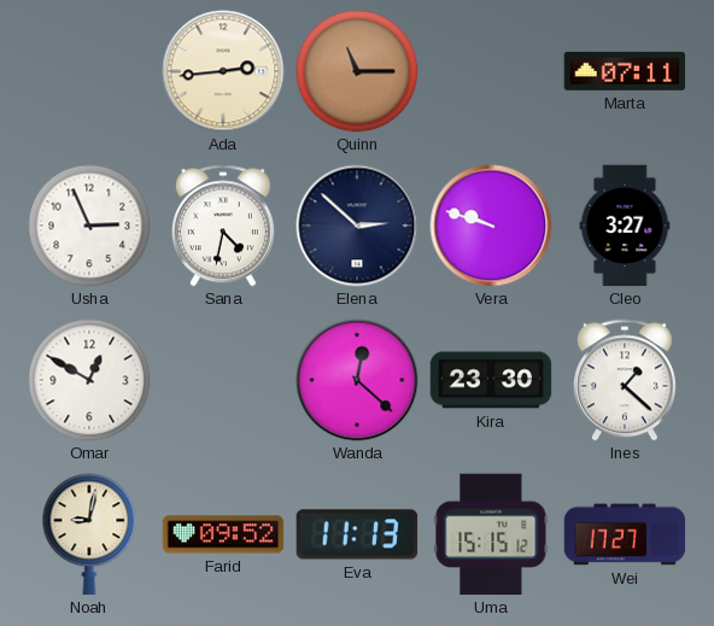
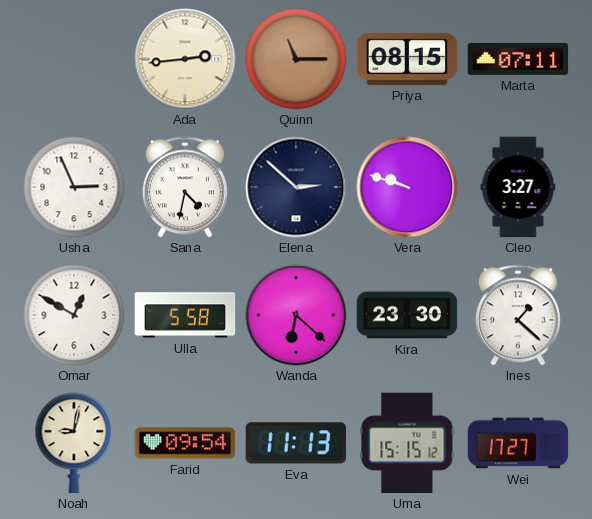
Priya: none -> 08:15 (407, 59)
Ulla: none -> 5:58 (185, 315)
Wanda: 12:22 -> 6:22 (296, 315)
Farid: 09:52 -> 09:54 (185, 443)
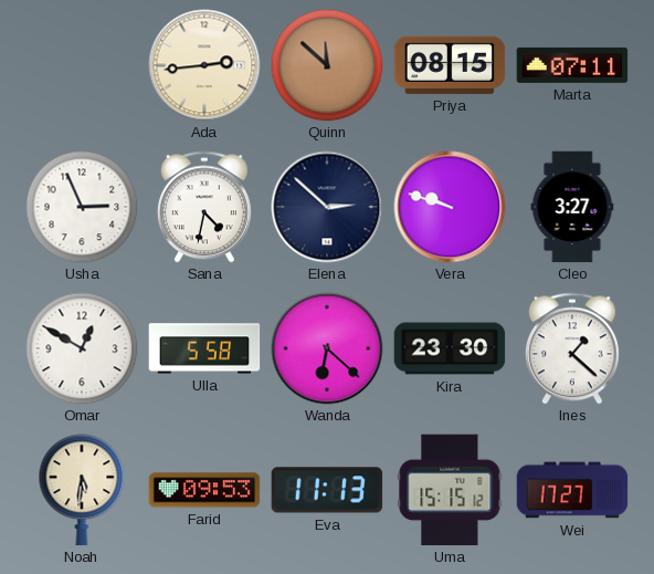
Quinn: 11:15 -> 11:52 (327, 65)
Noah: 9:02 -> 5:31 (82, 490)
Farid: 09:54 -> 09:53 (204, 490)
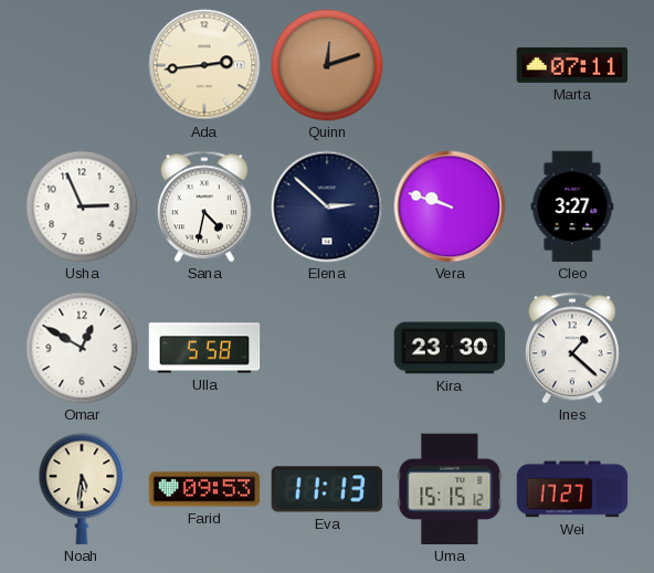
Quinn: 11:52 -> 12:12 (327, 65)
Priya: 08:15 -> none (450, 65)
Wanda: 6:22 -> none (327, 348)
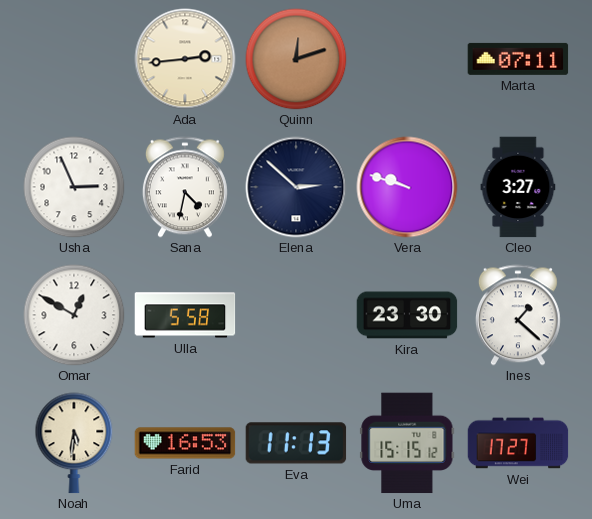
Farid: 09:53 -> 16:53 (185, 443)
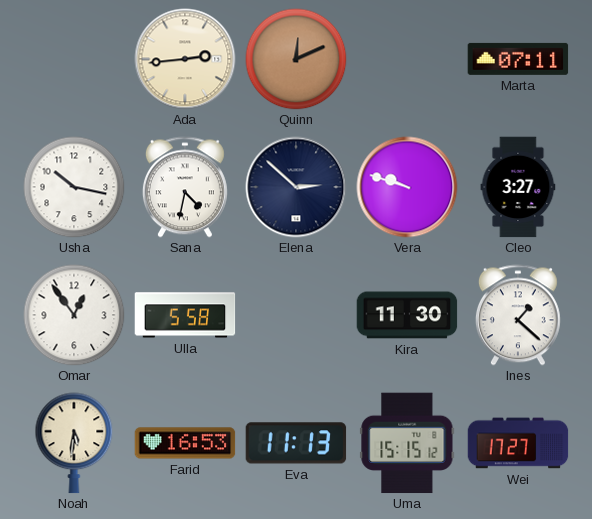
Quinn: 12:12 -> 12:11 (296, 59)
Usha: 2:56 -> 10:17 (74, 187)
Omar: 12:50 -> 12:54 (74, 315)
Kira: 23:30 -> 11:30 (407, 315)
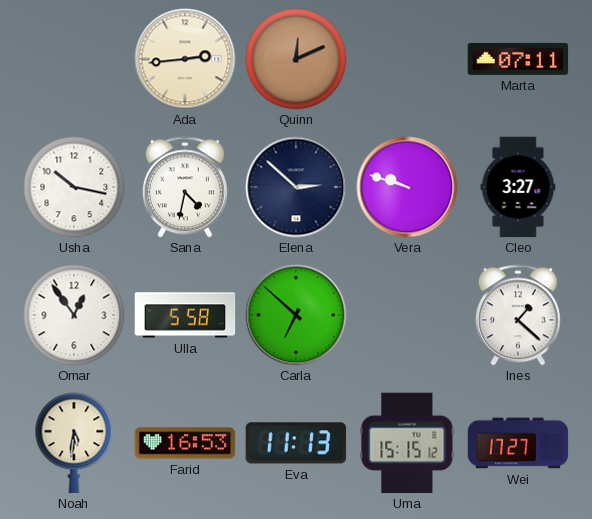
Carla: none -> 6:52 (296, 315)
Kira: 11:30 -> none (407, 315)
